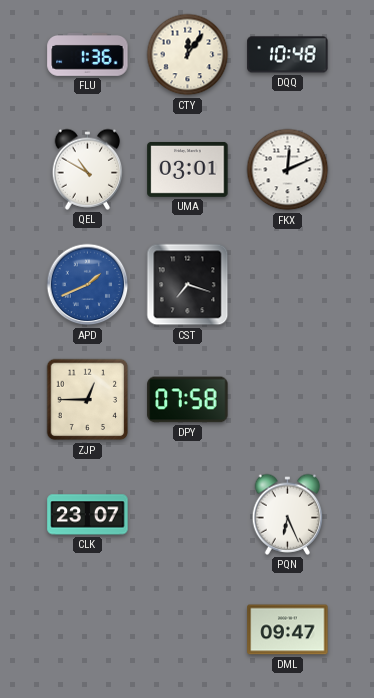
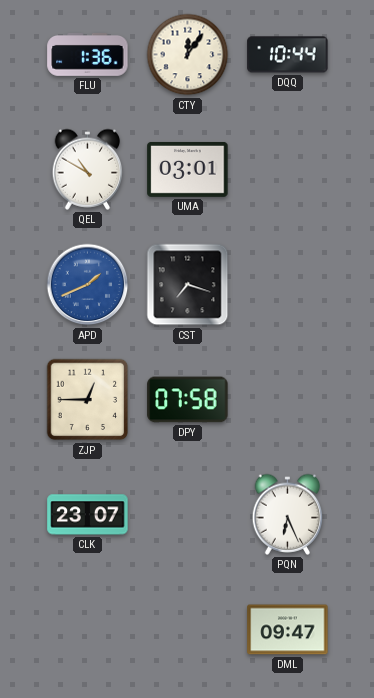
DQQ: 10:48 -> 10:44 (288, 55)
FKX: 12:11 -> none (288, 170)
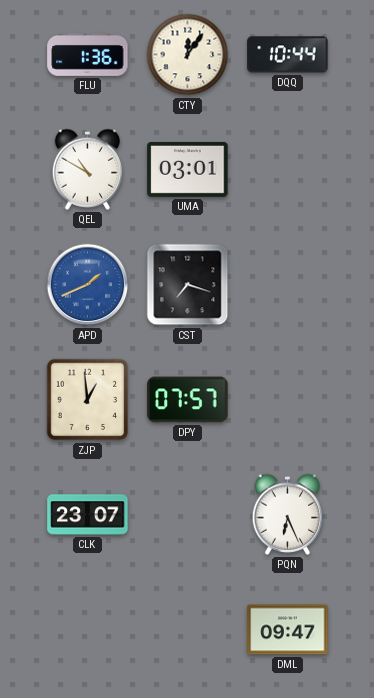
ZJP: 12:45 -> 12:59 (88, 400)
DPY: 07:58 -> 07:57 (188, 400)
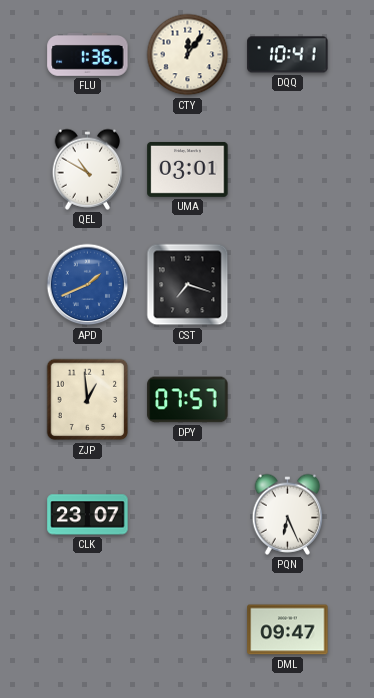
DQQ: 10:44 -> 10:41 (288, 55)
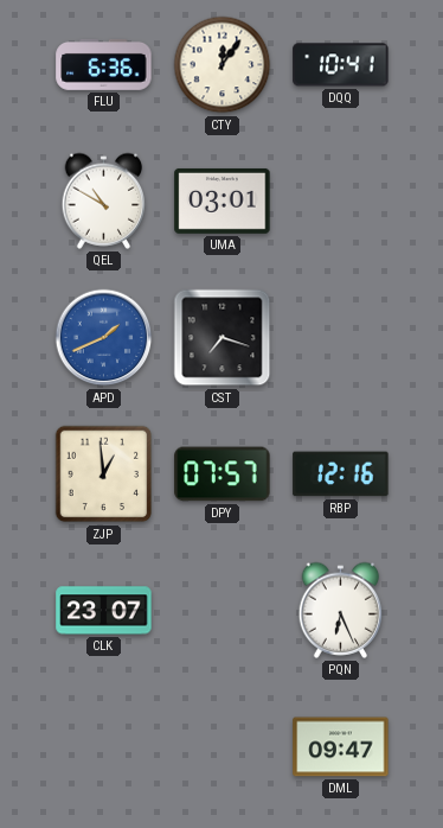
FLU: 1:36 -> 6:36 (104, 65)
RBP: none -> 12:16 (341, 474)
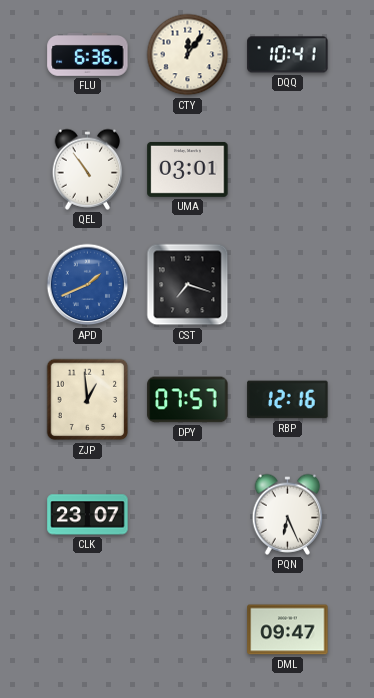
QEL: 10:50 -> 10:54 (88, 169)
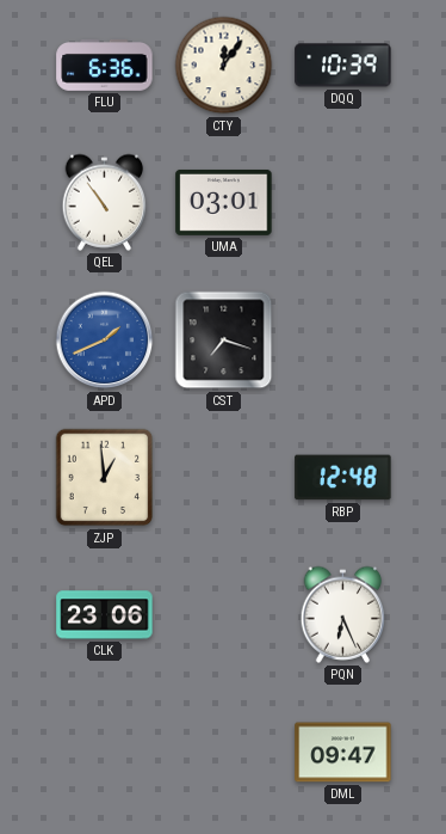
DQQ: 10:41 -> 10:39 (343, 66)
DPY: 07:57 -> none (188, 400)
RBP: 12:16 -> 12:48 (343, 478)
CLK: 23:07 -> 23:06 (105, 615)
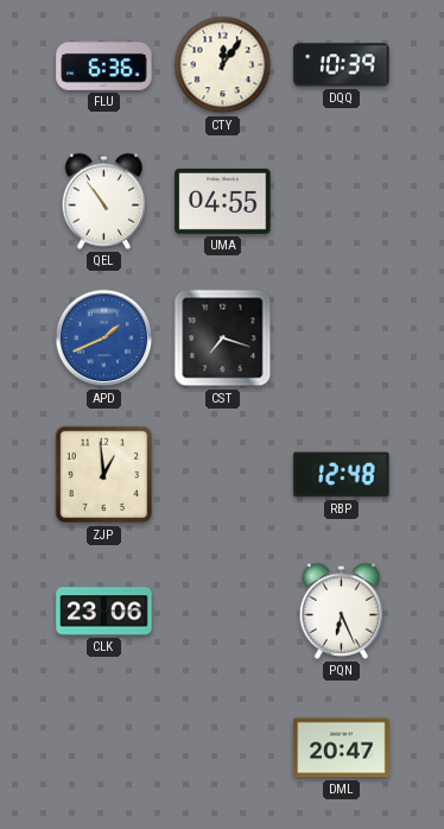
UMA: 03:01 -> 04:55 (223, 201)
DML: 09:47 -> 20:47 (342, 748)
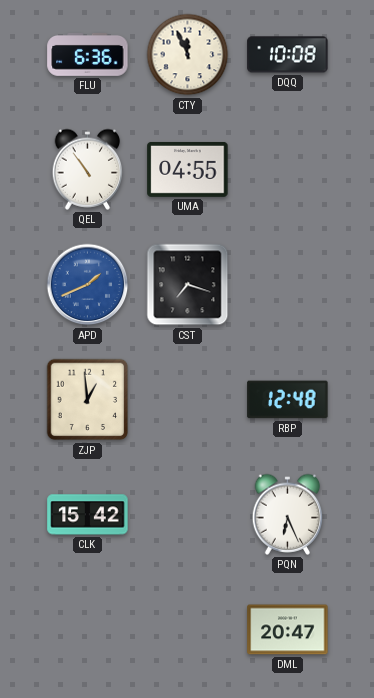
CTY: 12:06 -> 11:56 (188, 55)
DQQ: 10:39 -> 10:08 (288, 55)
CLK: 23:06 -> 15:42 (88, 515)
